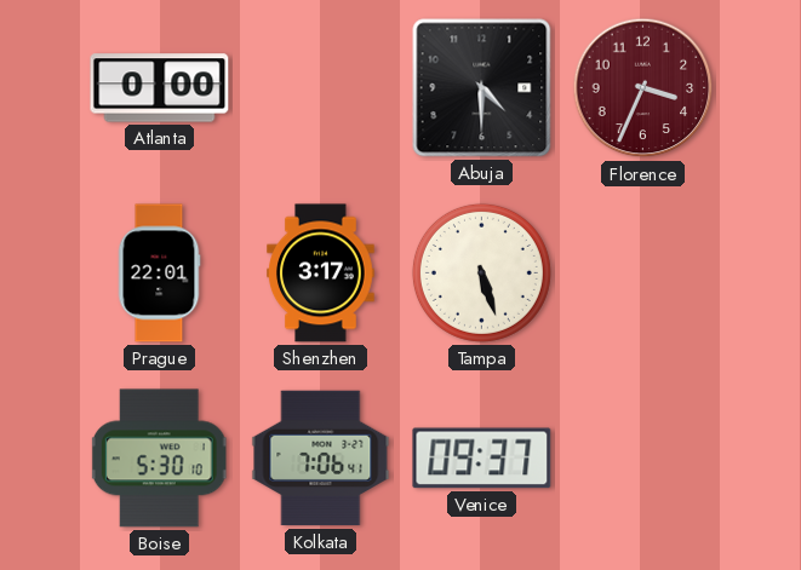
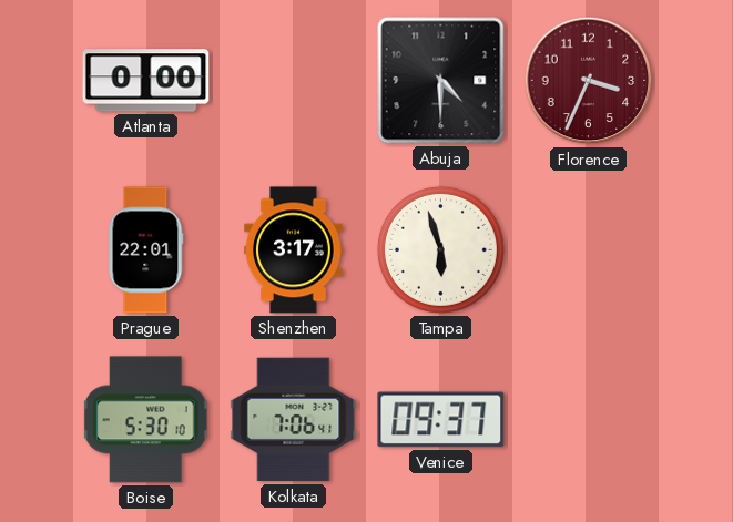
Tampa: 5:27 -> 5:57 (440, 249)
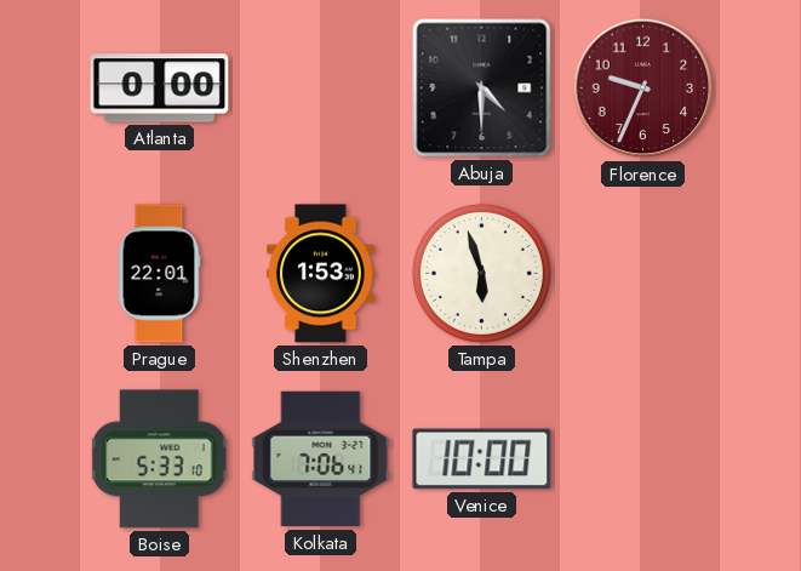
Florence: 3:34 -> 9:34 (643, 88)
Shenzhen: 3:17 -> 1:53 (321, 274)
Boise: 5:30 -> 5:33 (159, 459)
Venice: 09:37 -> 10:00 (482, 459)
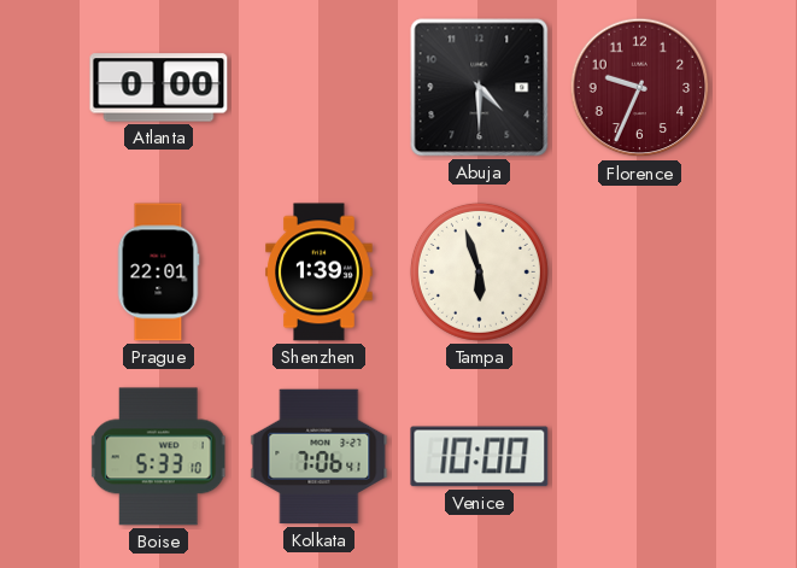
Shenzhen: 1:53 -> 1:39 (320, 273)
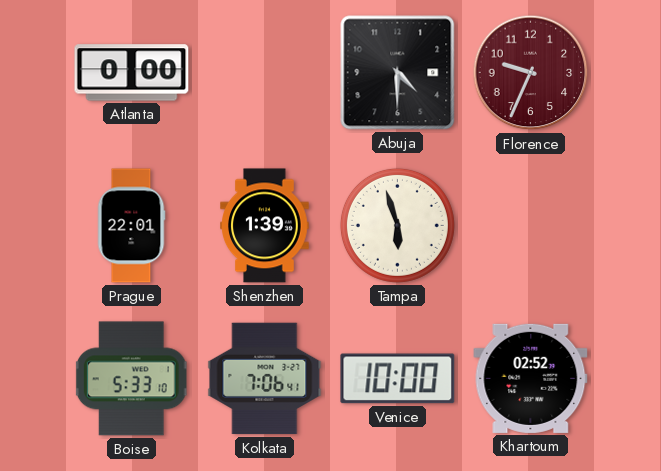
Khartoum: none -> 02:52 (531, 378)
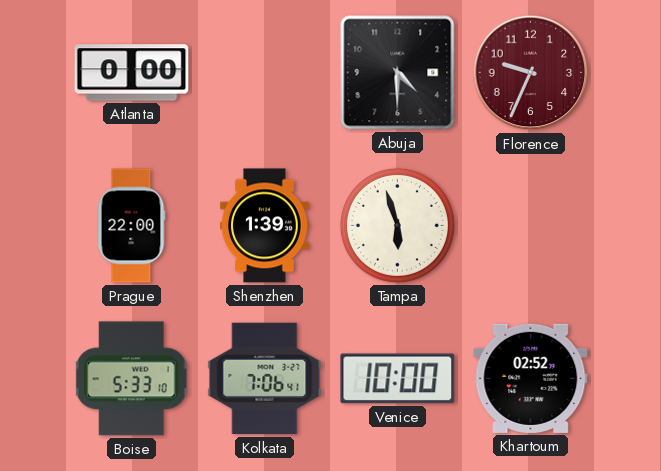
Prague: 22:01 -> 22:00 (131, 226)
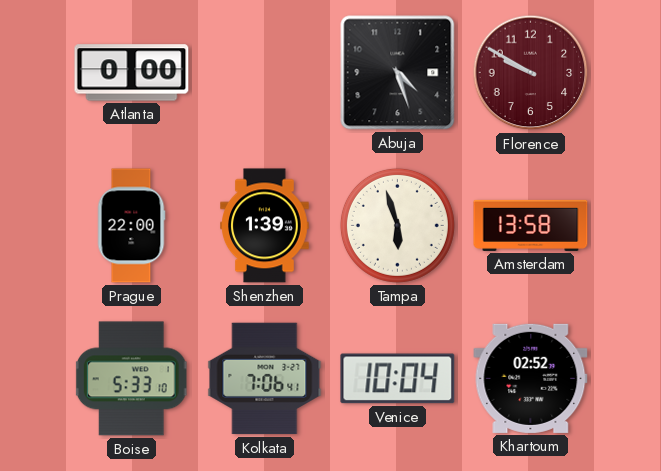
Abuja: 4:30 -> 4:27 (398, 73)
Florence: 9:34 -> 9:50 (531, 73)
Amsterdam: none -> 13:58 (531, 225)
Venice: 10:00 -> 10:04 (398, 379)
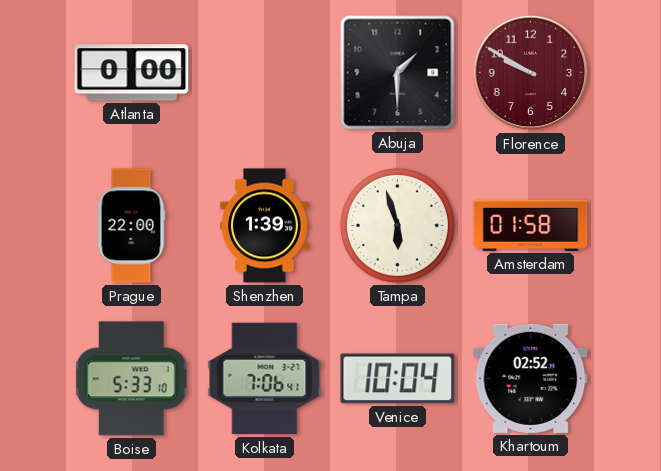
Abuja: 4:27 -> 1:30 (398, 73)
Amsterdam: 13:58 -> 01:58 (531, 225)
